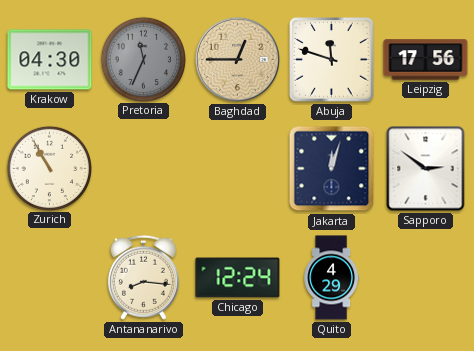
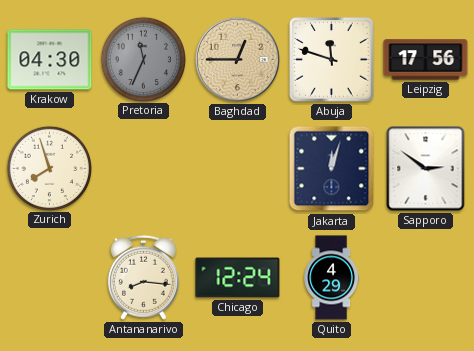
Zurich: 10:55 -> 7:57 (49, 168)
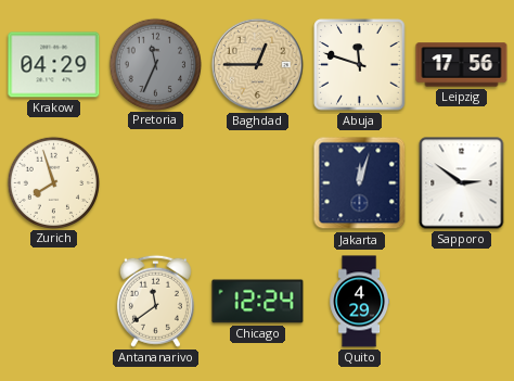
Krakow: 04:30 -> 04:29 (54, 65)
Antananarivo: 8:16 -> 11:39 (155, 301)
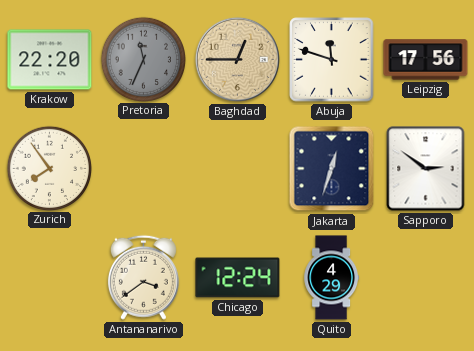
Krakow: 04:29 -> 22:20 (50, 60)
Zurich: 7:57 -> 7:54 (49, 168)
Jakarta: 12:03 -> 12:33 (332, 169)
Antananarivo: 11:39 -> 3:39 (143, 277)
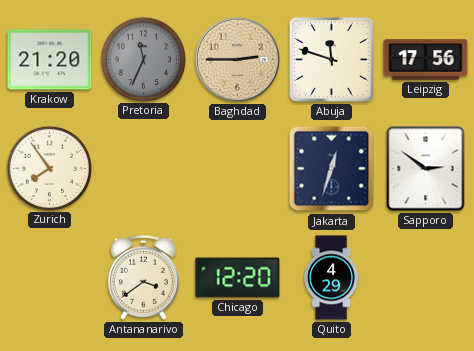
Krakow: 22:20 -> 21:20 (50, 60)
Baghdad: 12:45 -> 2:45 (237, 59)
Chicago: 12:24 -> 12:20 (238, 278)
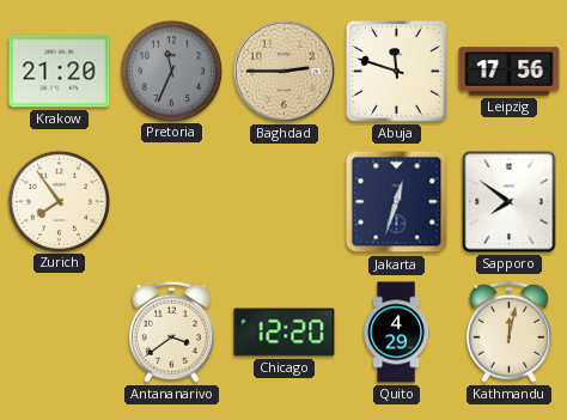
Sapporo: 2:51 -> 7:51 (510, 202)
Kathmandu: none -> 12:02 (508, 331)
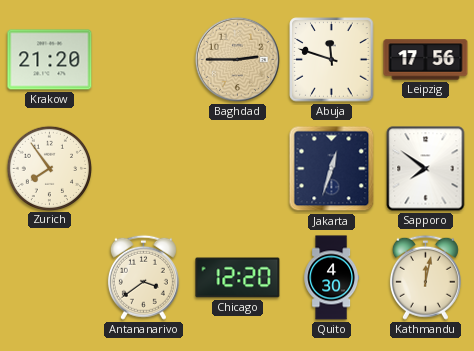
Pretoria: 11:34 -> none (171, 71)
Quito: 4:29 -> 4:30 (331, 278)
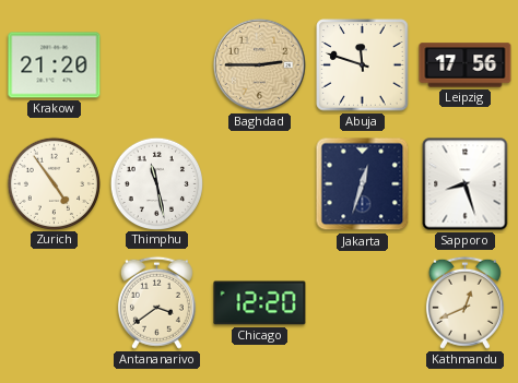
Zurich: 7:54 -> 4:54 (54, 183)
Thimphu: none -> 11:28 (156, 183)
Sapporo: 7:51 -> 8:27 (466, 184)
Quito: 4:30 -> none (331, 278)
Kathmandu: 12:02 -> 12:41 (464, 302)
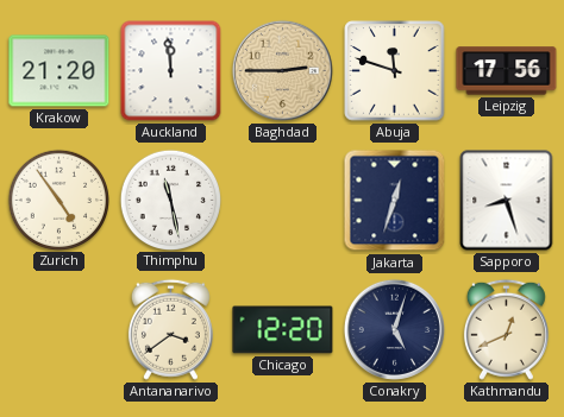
Auckland: none -> 11:59 (171, 71)
Conakry: none -> 5:03 (394, 329)
